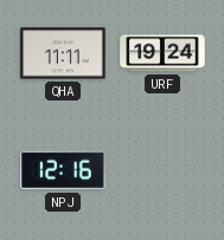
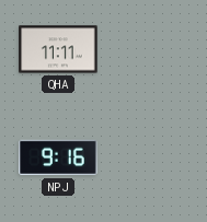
URF: 19:24 -> none (162, 53)
NPJ: 12:16 -> 9:16 (58, 157)
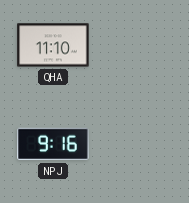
QHA: 11:11 -> 11:10 (53, 45)
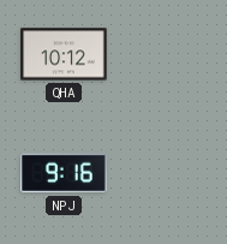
QHA: 11:10 -> 10:12 (64, 54)
